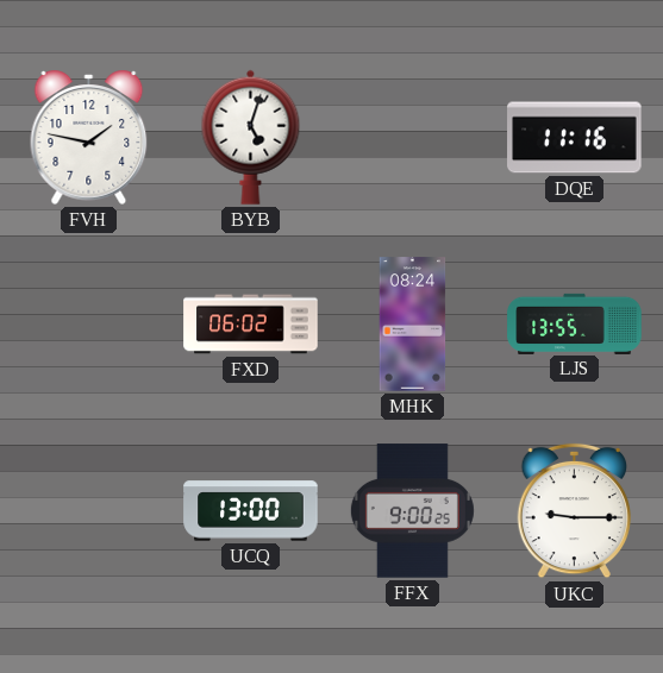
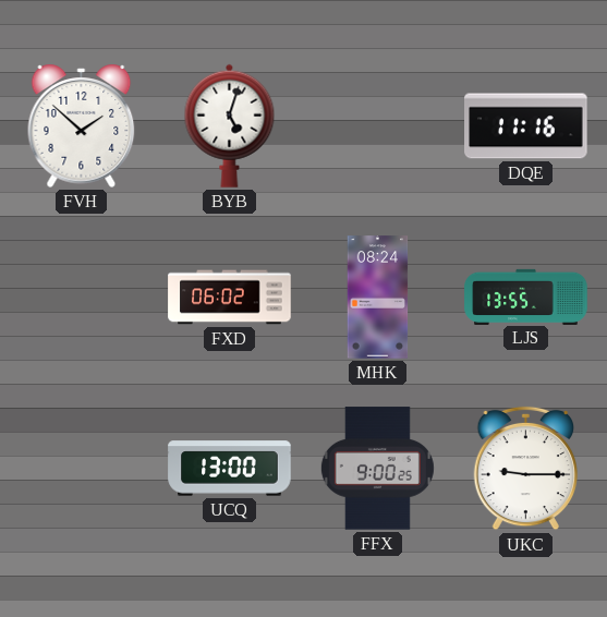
FVH: 1:47 -> 1:52 (82, 125)
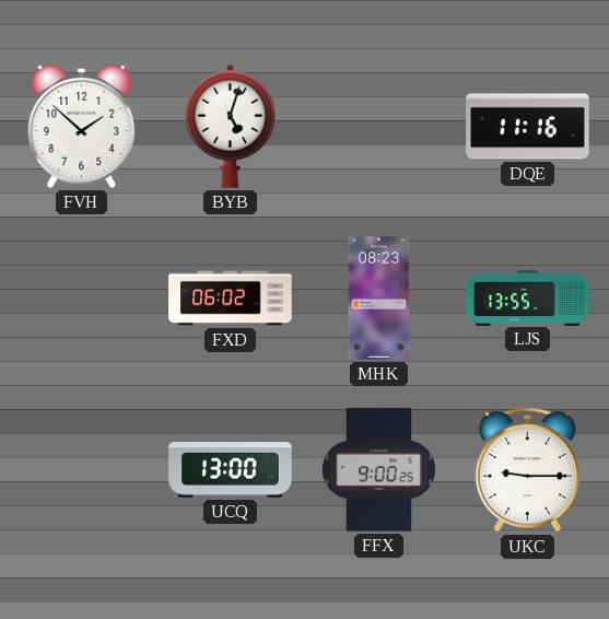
MHK: 08:24 -> 08:23 (379, 299)
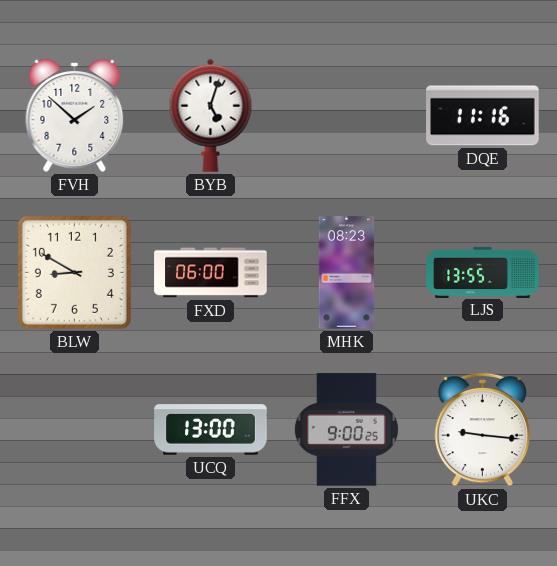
BLW: none -> 8:50 (74, 272)
FXD: 06:02 -> 06:00 (211, 273)
UKC: 9:15 -> 9:16 (483, 430)
